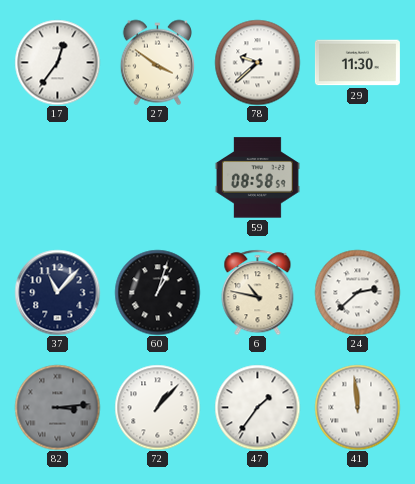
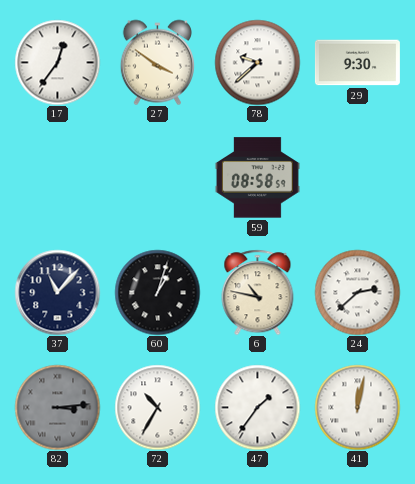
29: 11:30 -> 9:30 (357, 63)
72: 1:07 -> 10:35 (157, 407)
41: 11:59 -> 12:02 (357, 407)
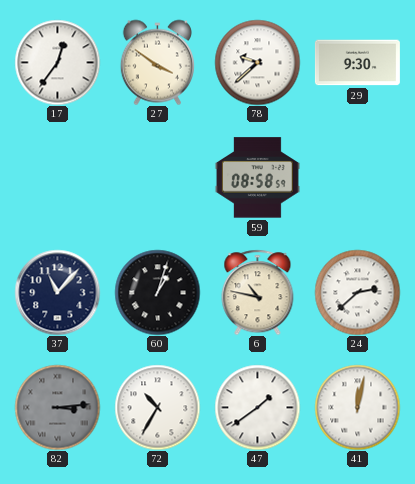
47: 1:36 -> 1:39 (257, 407)
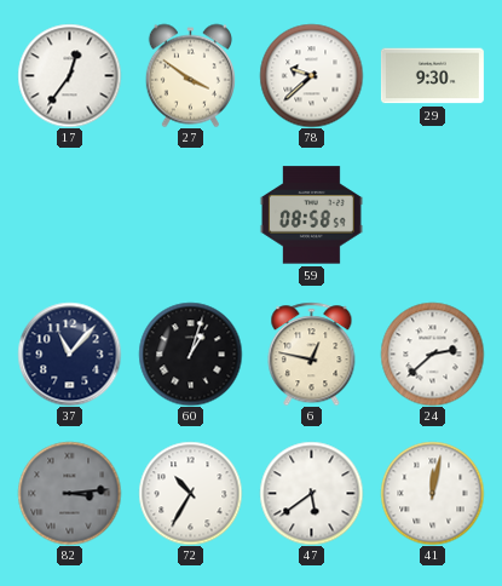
6: 10:47 -> 12:47 (312, 354)
47: 1:39 -> 5:39 (311, 493)
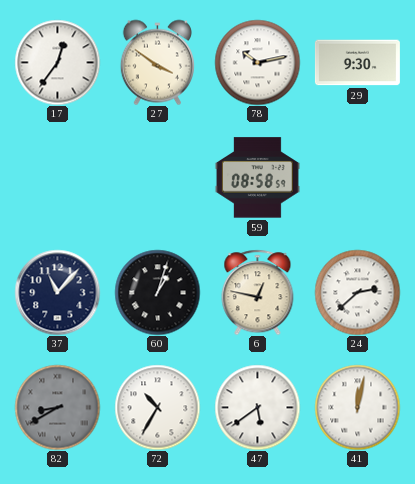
78: 9:38 -> 10:13 (257, 62)
82: 3:14 -> 8:40 (57, 407)
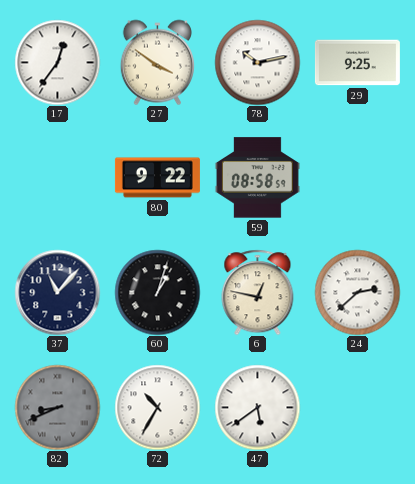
29: 9:30 -> 9:25 (357, 63)
80: none -> 9:22 (157, 178)
82: 8:40 -> 8:41 (57, 407)
41: 12:02 -> none (357, 407)
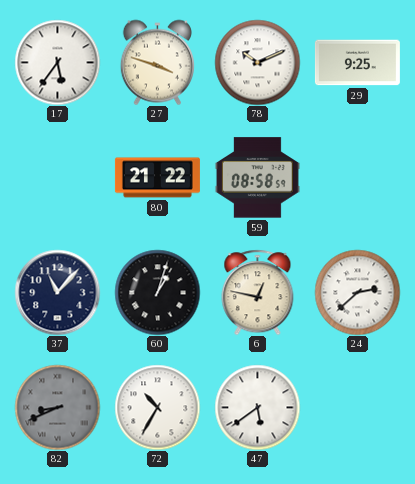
17: 12:36 -> 5:36 (57, 62)
27: 3:51 -> 3:48 (157, 62)
78: 10:13 -> 10:11 (257, 62)
80: 9:22 -> 21:22 (157, 178)
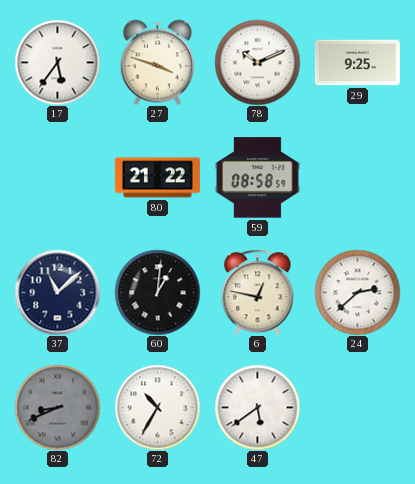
37: 11:07 -> 11:08 (57, 292)
60: 1:03 -> 1:01 (157, 292)
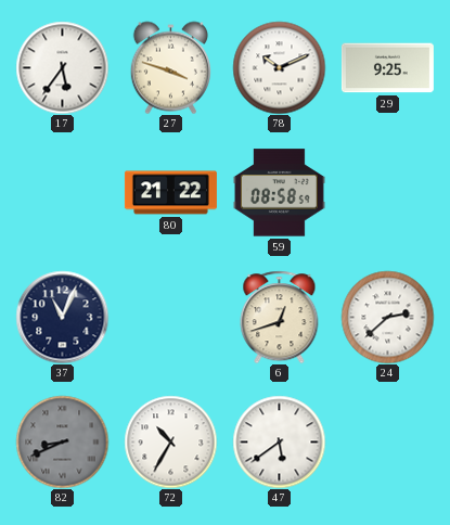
37: 11:08 -> 11:04 (62, 317)
60: 1:01 -> none (157, 292)
6: 12:47 -> 12:42 (280, 317)
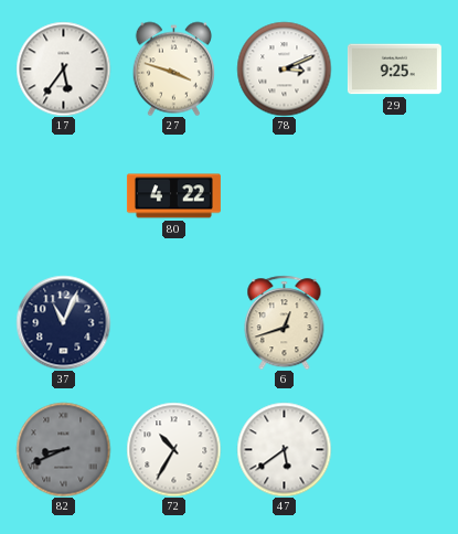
78: 10:11 -> 3:11 (284, 68)
80: 21:22 -> 4:22 (173, 196)
59: 08:58 -> none (279, 193)
24: 2:38 -> none (387, 317)
